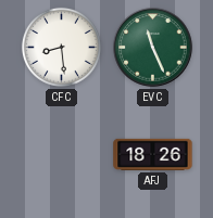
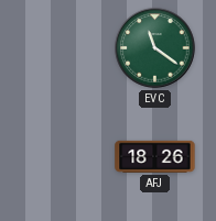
CFC: 8:29 -> none (61, 47)
EVC: 11:26 -> 11:21 (155, 48)
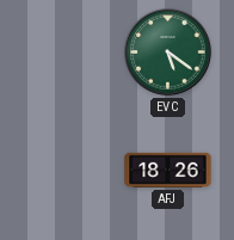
EVC: 11:21 -> 5:21 (168, 53)
